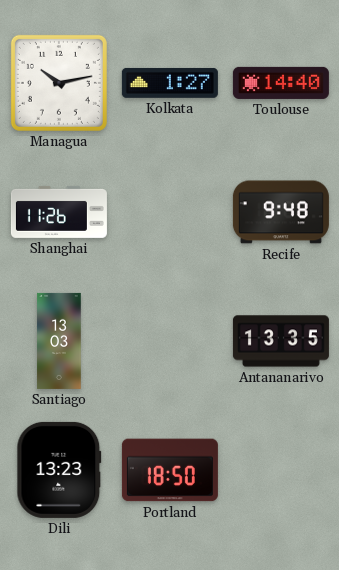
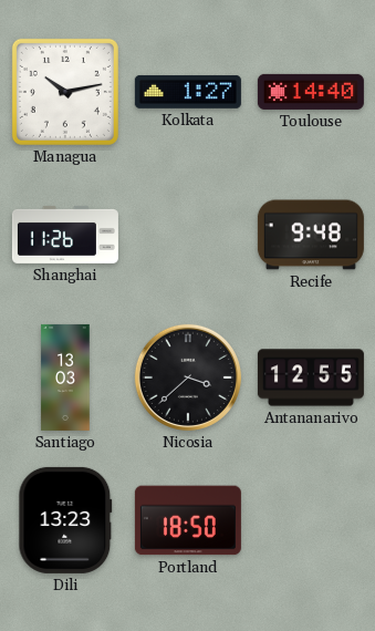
Nicosia: none -> 3:38 (188, 377)
Antananarivo: 13:35 -> 12:55 (311, 377)
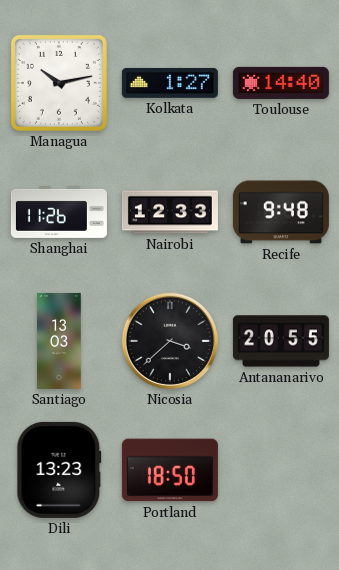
Nairobi: none -> 12:33 (170, 212)
Antananarivo: 12:55 -> 20:55 (281, 341)
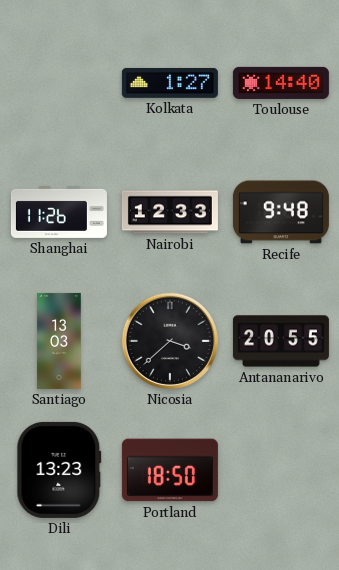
Managua: 10:13 -> none (59, 83)
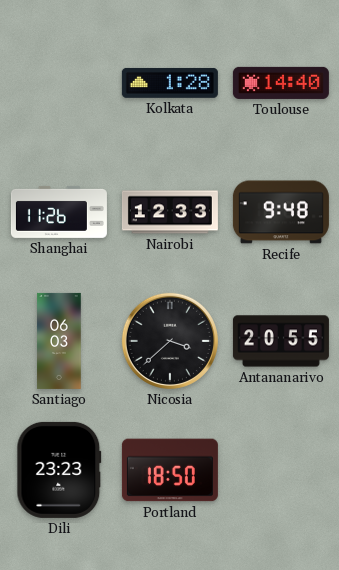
Kolkata: 1:27 -> 1:28 (170, 83)
Santiago: 13:03 -> 06:03 (59, 341)
Dili: 13:23 -> 23:23 (59, 470)
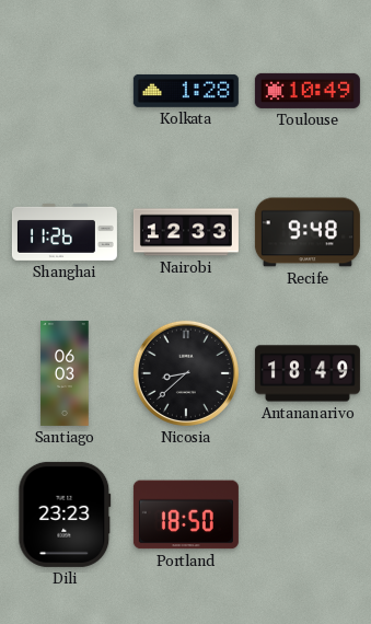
Toulouse: 14:40 -> 10:49 (308, 91)
Nicosia: 3:38 -> 8:38 (186, 373)
Antananarivo: 20:55 -> 18:49 (308, 373)
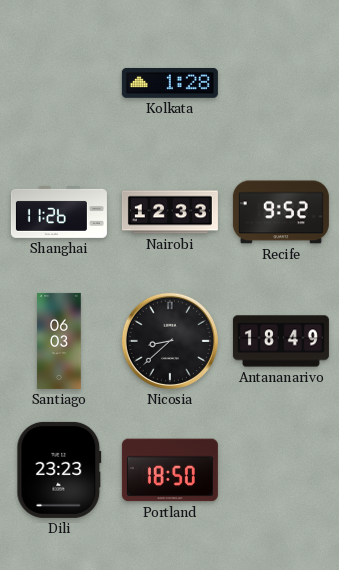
Toulouse: 10:49 -> none (308, 91)
Recife: 9:48 -> 9:52 (281, 212)
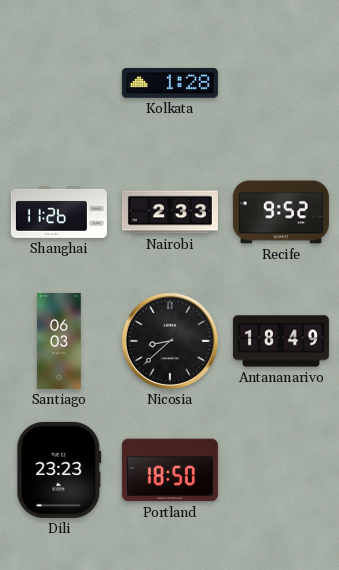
Nairobi: 12:33 -> 2:33 (170, 212)
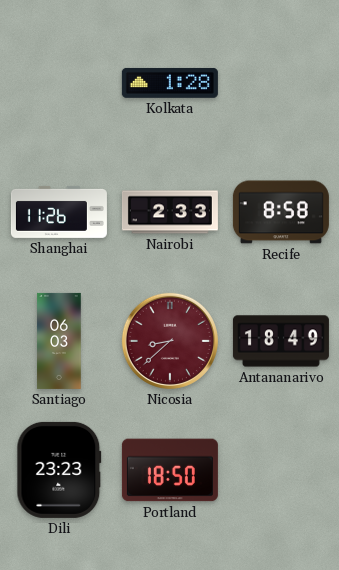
Recife: 9:52 -> 8:58 (281, 212)
Nicosia dial: black -> burgundy (170, 341)
